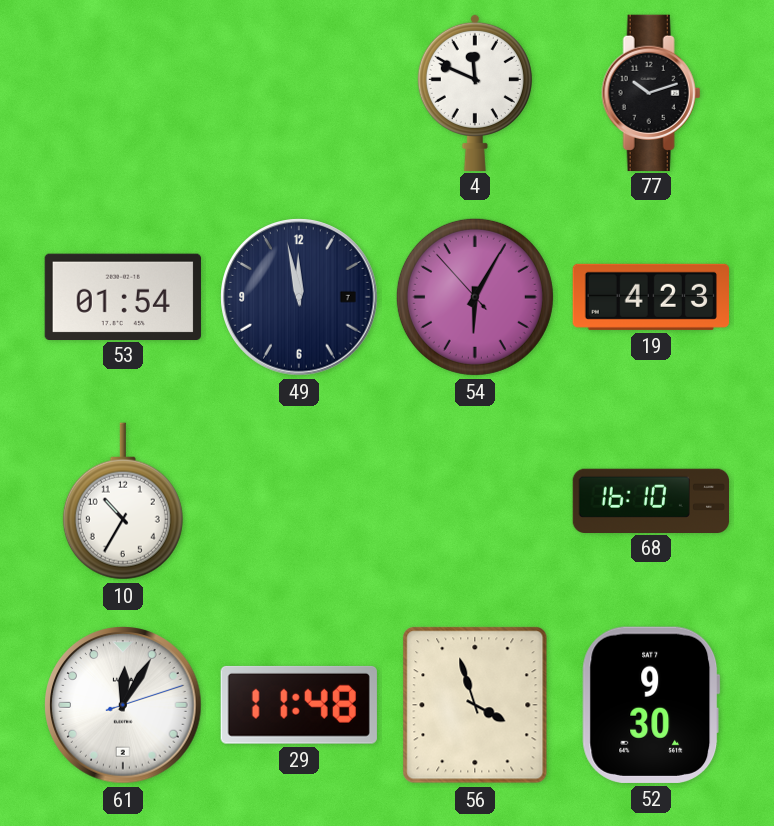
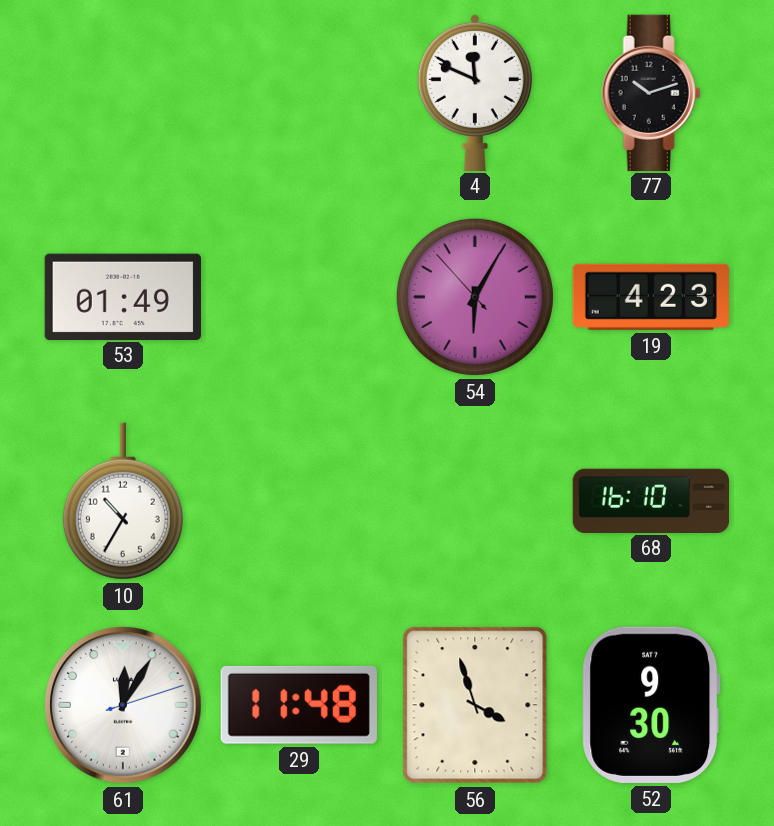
53: 01:54 -> 01:49 (123, 296)
49: 11:58 -> none (299, 297)
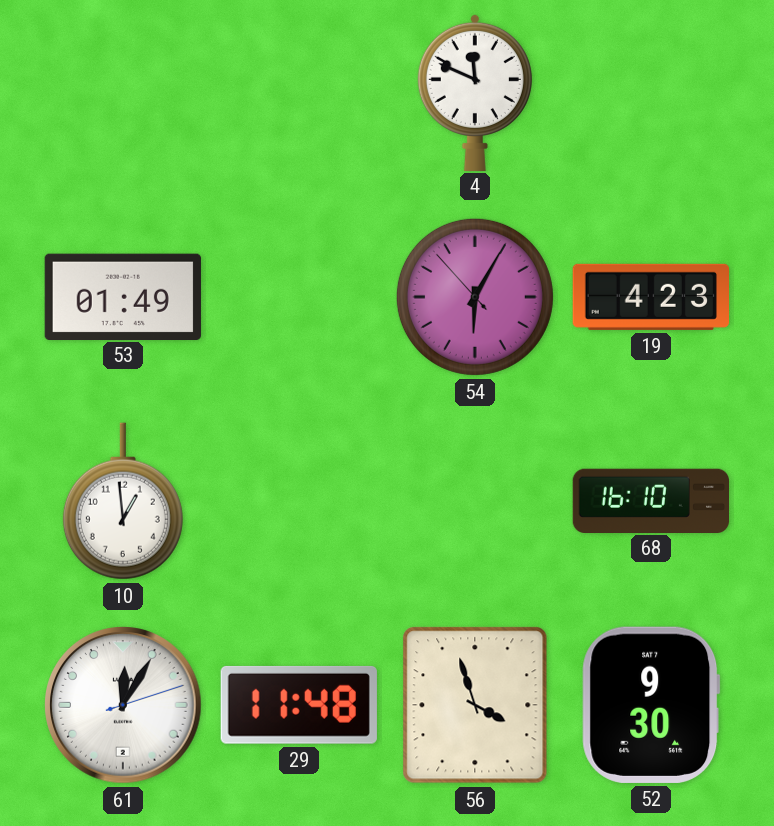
77: 10:12 -> none (651, 92)
10: 10:35 -> 12:59 (123, 501)
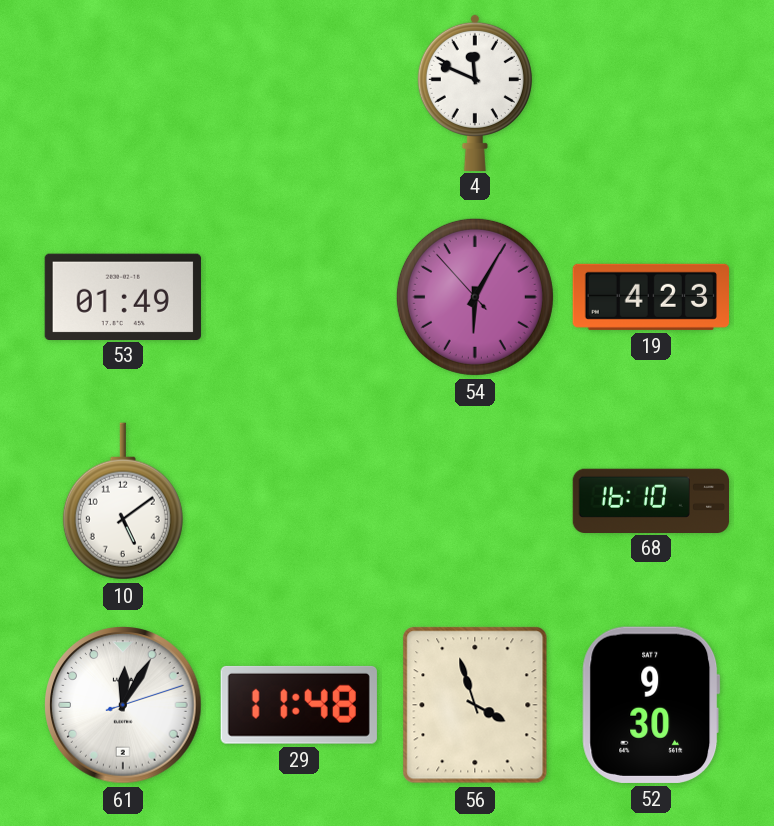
10: 12:59 -> 5:09 (123, 501)
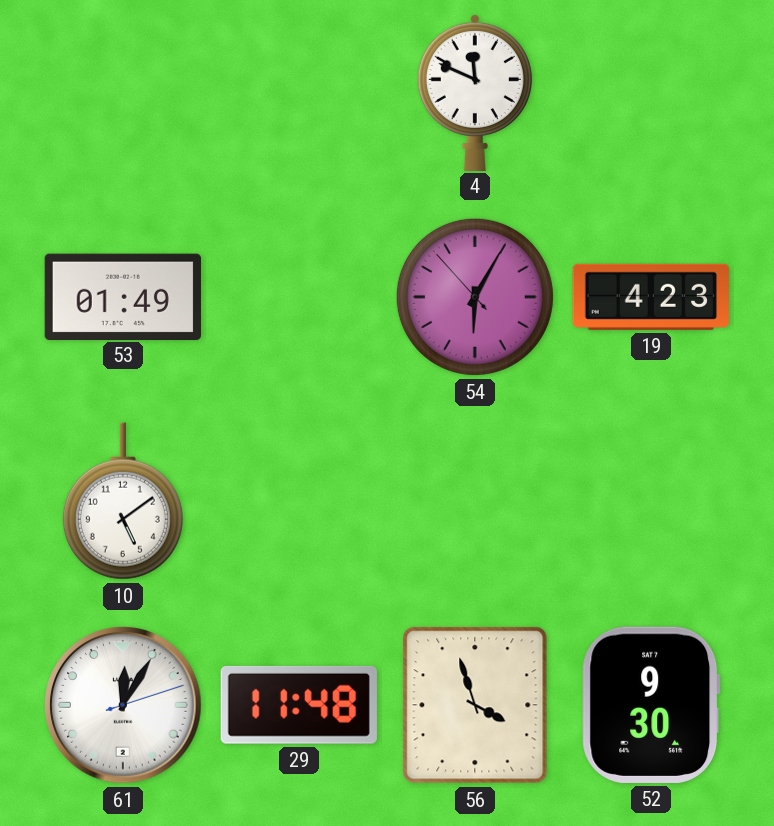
68: 16:10 -> none (650, 500)
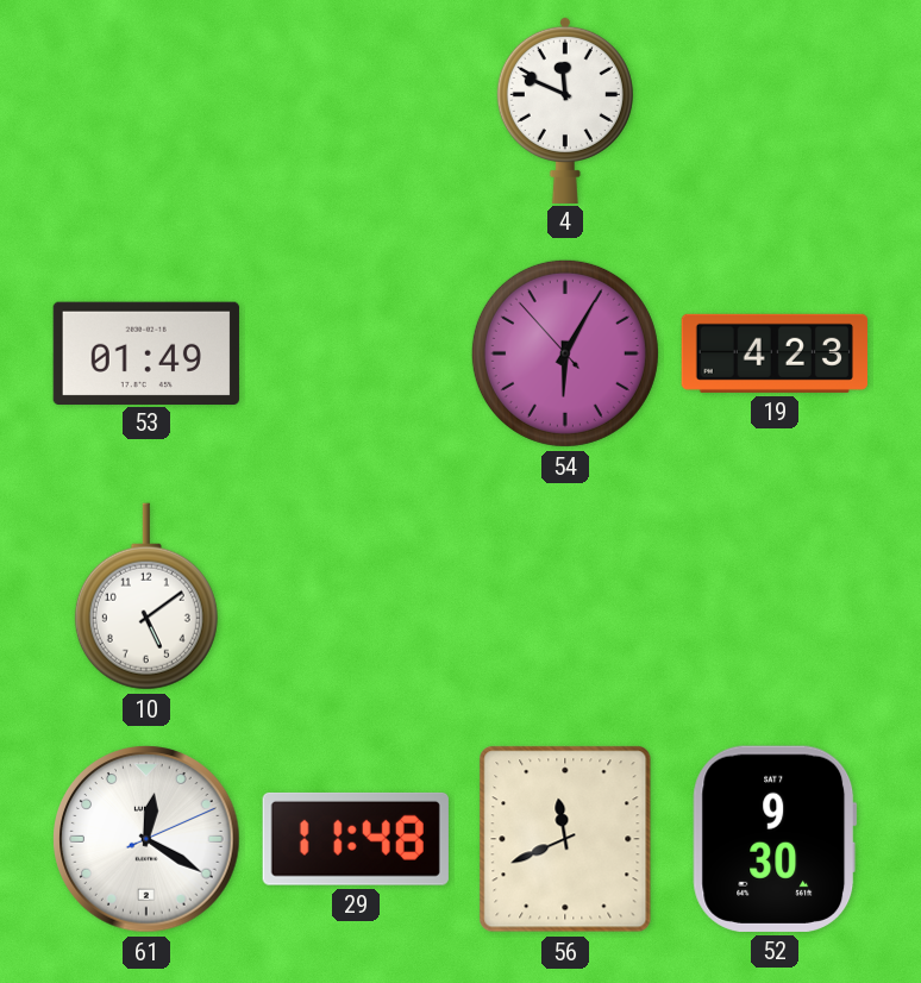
61: 12:05 -> 12:20 (146, 839)
56: 3:57 -> 11:41 (565, 839)
